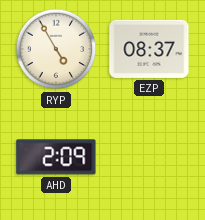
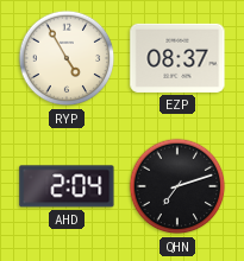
AHD: 2:09 -> 2:04 (67, 186)
QHN: none -> 7:12 (177, 186)
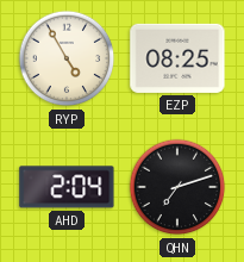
EZP: 08:37 -> 08:25 (177, 58)
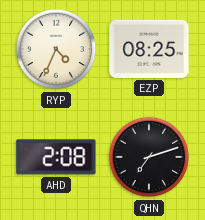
RYP: 4:55 -> 4:34 (56, 49)
AHD: 2:04 -> 2:08 (56, 157)
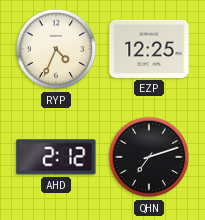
EZP: 08:25 -> 12:25 (149, 49)
AHD: 2:08 -> 2:12 (56, 157)
